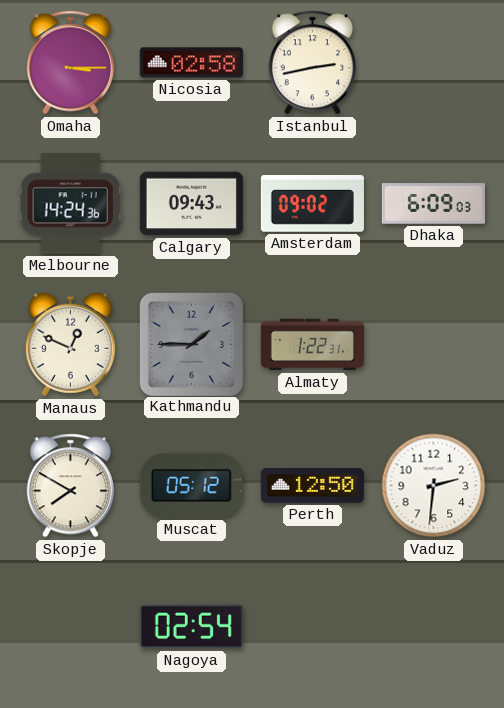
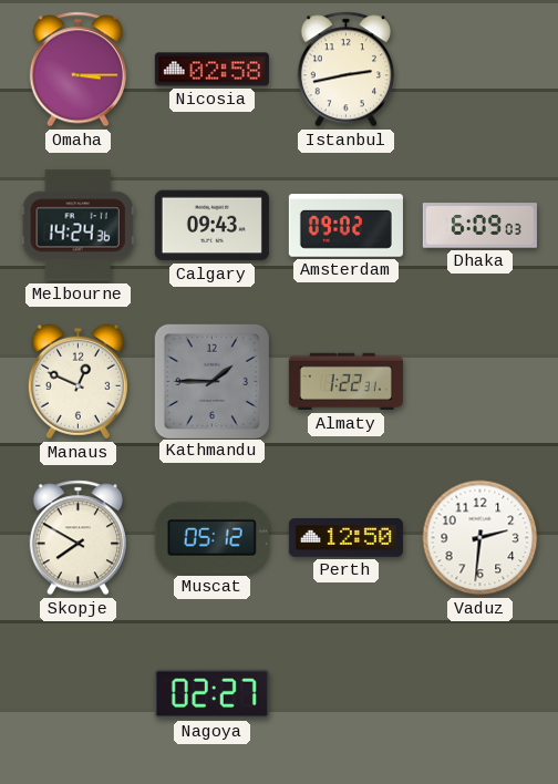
Nagoya: 02:54 -> 02:27 (211, 694)
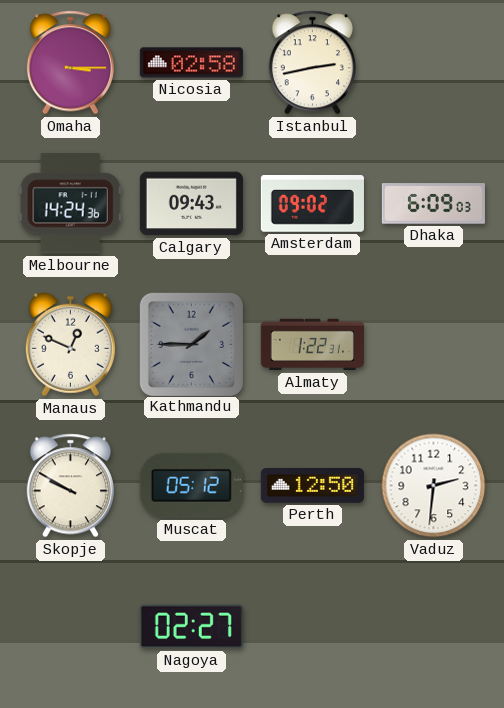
Skopje: 7:50 -> 9:50 (70, 486)
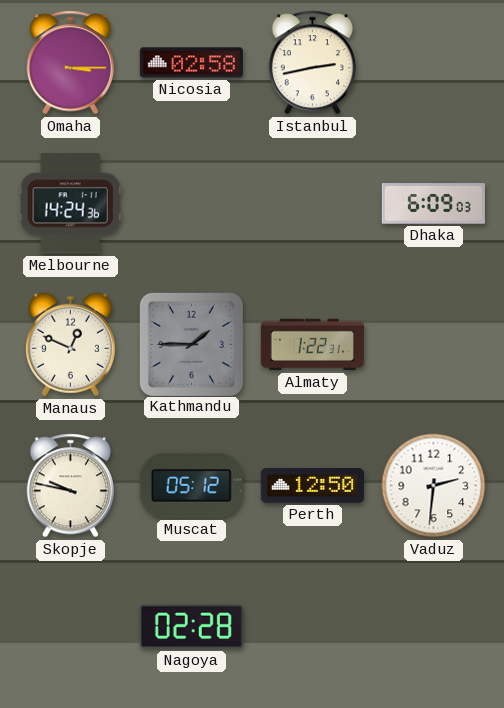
Calgary: 09:43 -> none (191, 204)
Amsterdam: 09:02 -> none (312, 204)
Skopje: 9:50 -> 9:47 (70, 486)
Nagoya: 02:27 -> 02:28 (191, 627)
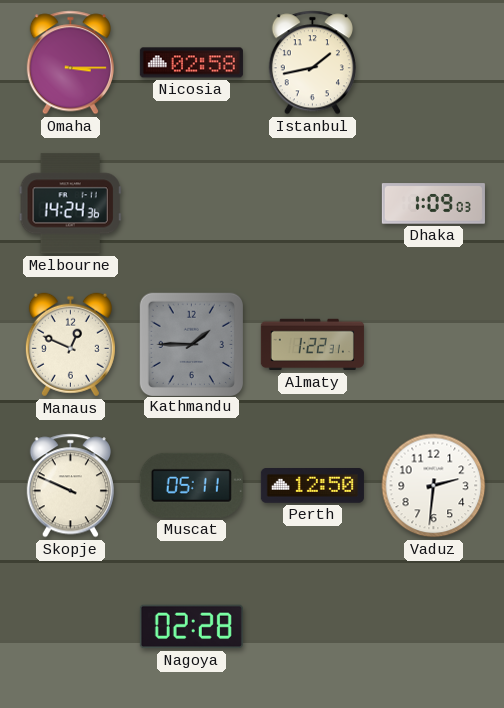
Istanbul: 2:43 -> 1:43 (312, 63)
Dhaka: 6:09 -> 1:09 (433, 204)
Skopje: 9:47 -> 9:49 (70, 486)
Muscat: 05:12 -> 05:11 (191, 485)
